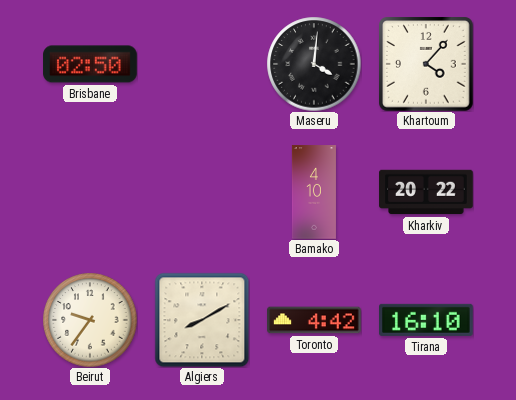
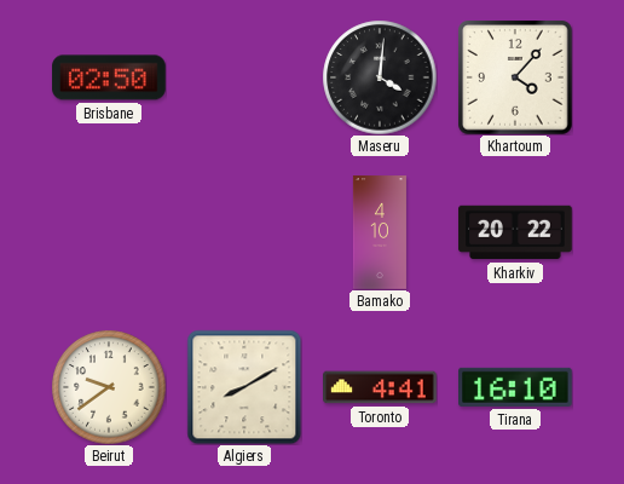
Beirut: 9:36 -> 9:39 (109, 387)
Toronto: 4:42 -> 4:41 (380, 387)
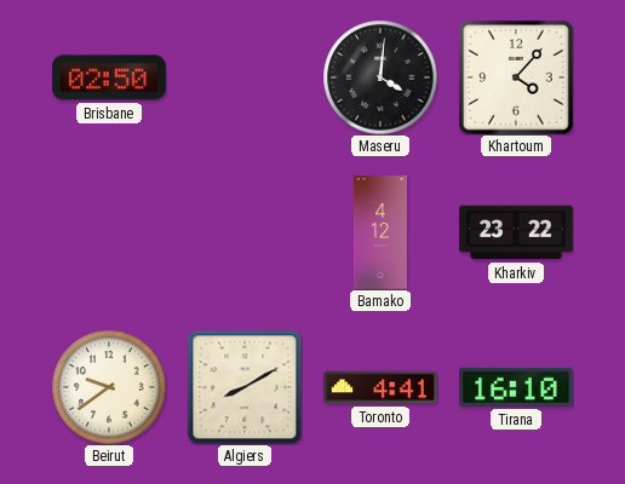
Bamako: 4:10 -> 4:12 (380, 232)
Kharkiv: 20:22 -> 23:22 (516, 232)
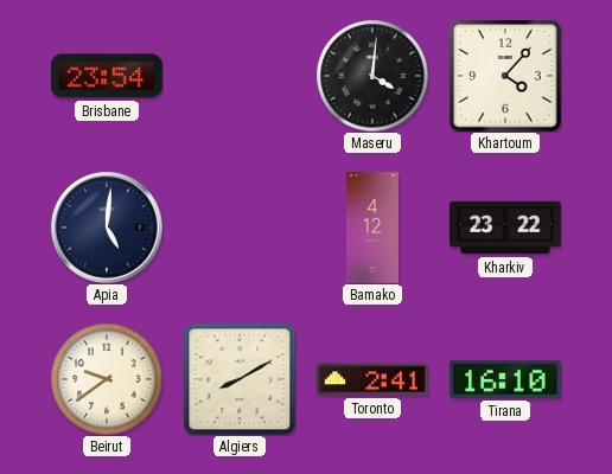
Brisbane: 02:50 -> 23:54 (107, 76)
Apia: none -> 5:01 (107, 228)
Toronto: 4:41 -> 2:41 (372, 379)
